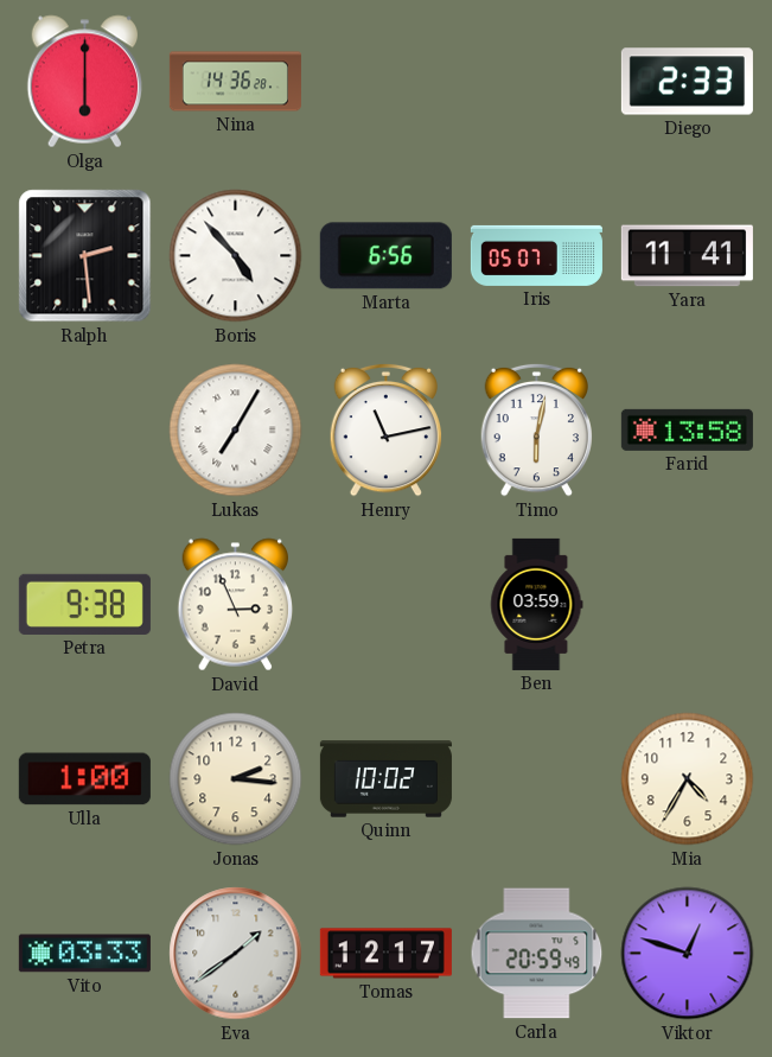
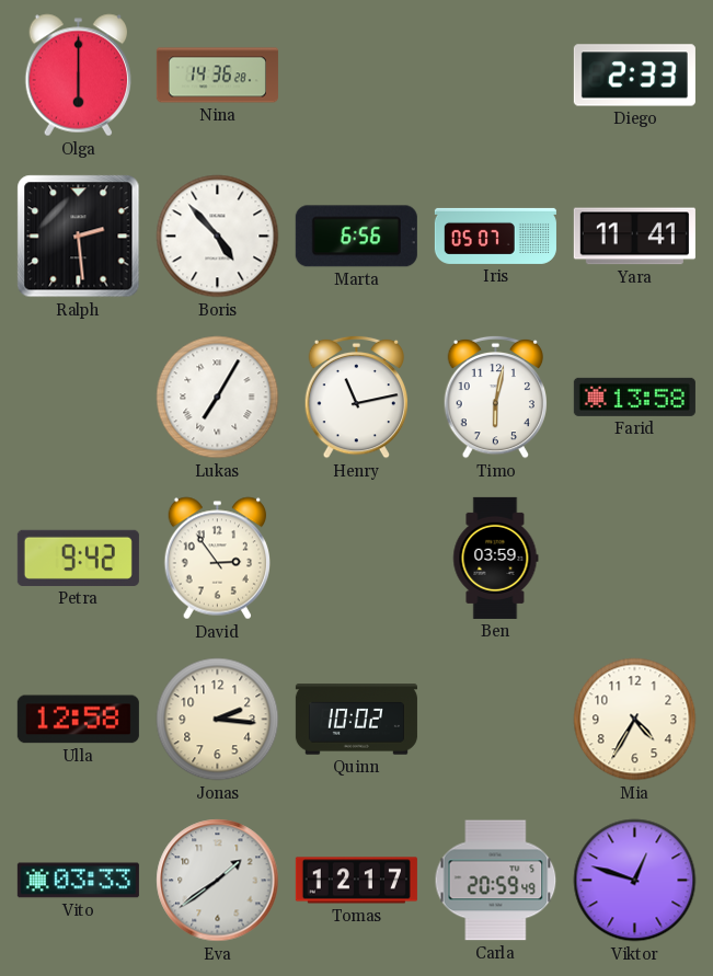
Petra: 9:38 -> 9:42 (78, 558)
David: 2:56 -> 2:54 (217, 559)
Ulla: 1:00 -> 12:58 (78, 720)
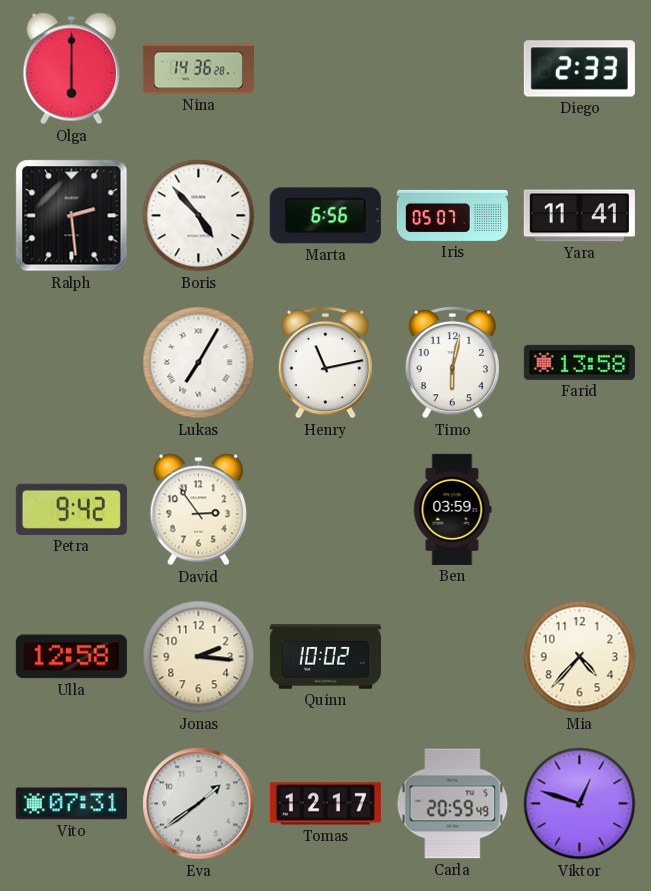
Mia: 4:35 -> 4:37 (580, 657)
Vito: 03:33 -> 07:31 (71, 804)
